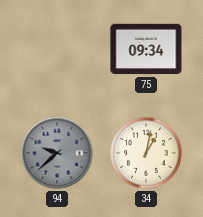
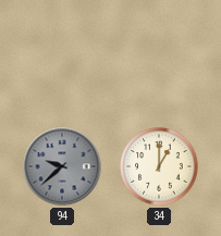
75: 09:34 -> none (146, 49)
34: 1:02 -> 1:00 (159, 166)
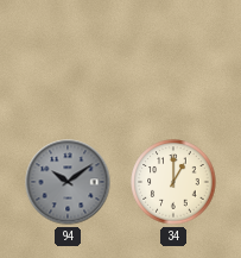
94: 9:38 -> 10:09 (68, 182)
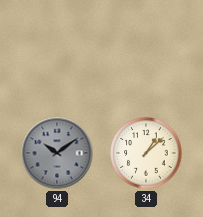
34: 1:00 -> 1:08 (146, 153)
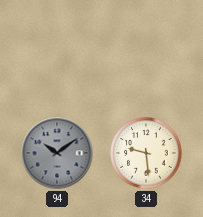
34: 1:08 -> 9:29 (146, 153)
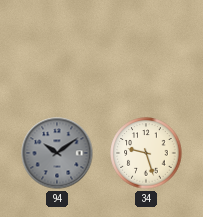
34: 9:29 -> 9:27 (146, 153)
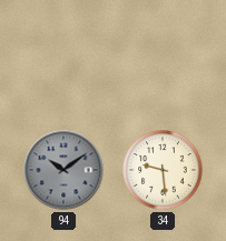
34: 9:27 -> 9:29 (163, 170)
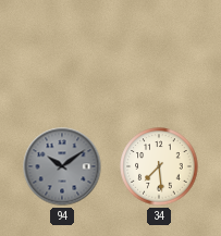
34: 9:29 -> 7:29 (159, 166)
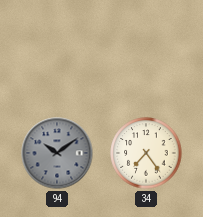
34: 7:29 -> 7:24 (146, 153)
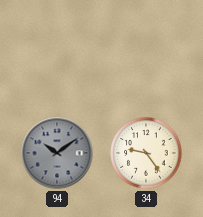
34: 7:24 -> 9:24 (146, 153)
